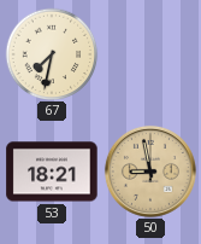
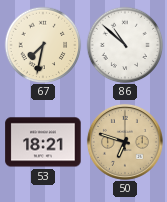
86: none -> 10:52 (125, 45)
50: 8:58 -> 6:48 (125, 142)
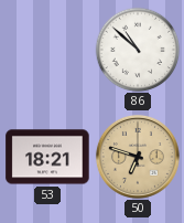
67: 7:32 -> none (43, 45)
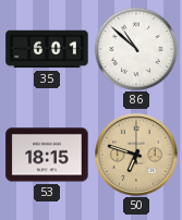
35: none -> 6:01 (47, 49)
53: 18:21 -> 18:15 (47, 155)
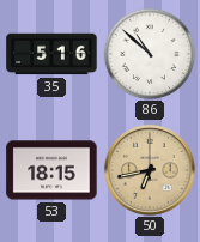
35: 6:01 -> 5:16 (51, 54)
50: 6:48 -> 6:43 (150, 170)
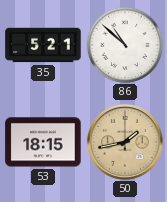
35: 5:16 -> 5:21 (43, 45)
50: 6:43 -> 1:43 (125, 142)
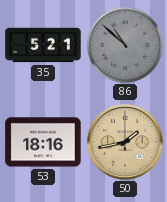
86 dial: white -> grey (125, 45)
53: 18:15 -> 18:16 (43, 142)
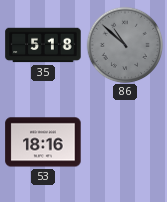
35: 5:21 -> 5:18 (43, 45)
50: 1:43 -> none (125, 142)
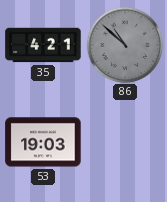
35: 5:18 -> 4:21 (43, 45)
53: 18:16 -> 19:03 (43, 142)
